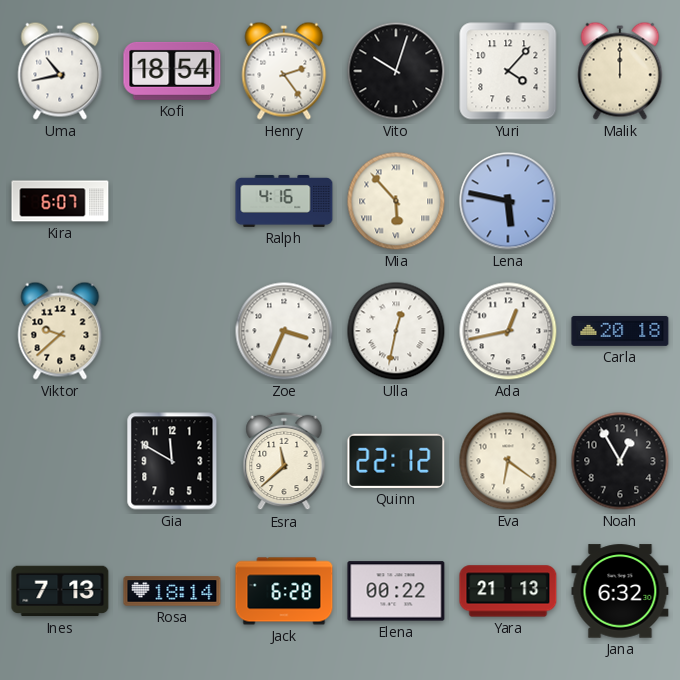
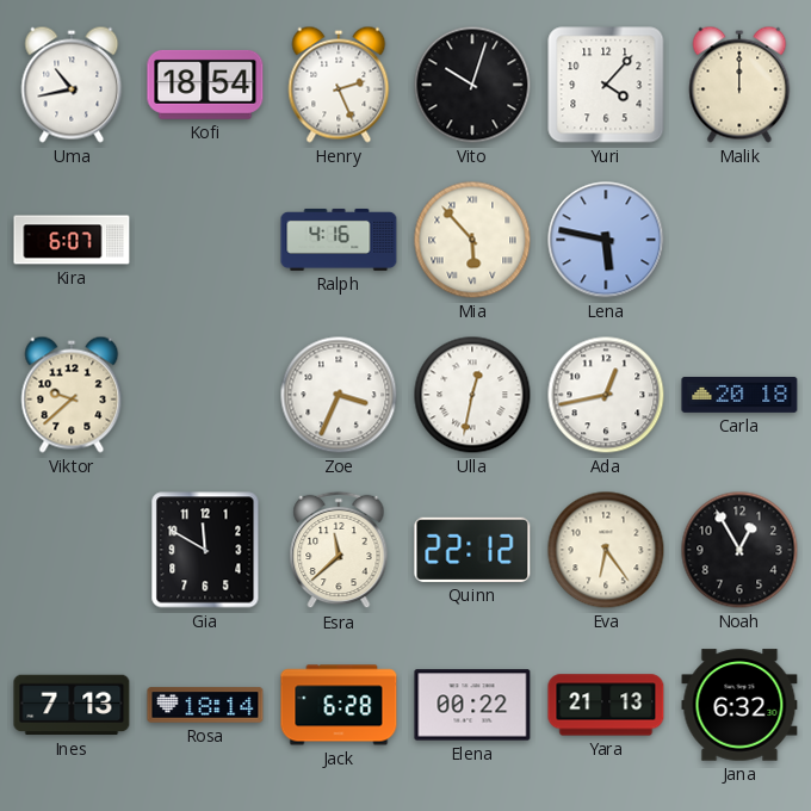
Henry: 2:24 -> 2:26 (339, 85)
Eva: 6:21 -> 6:24 (606, 550)
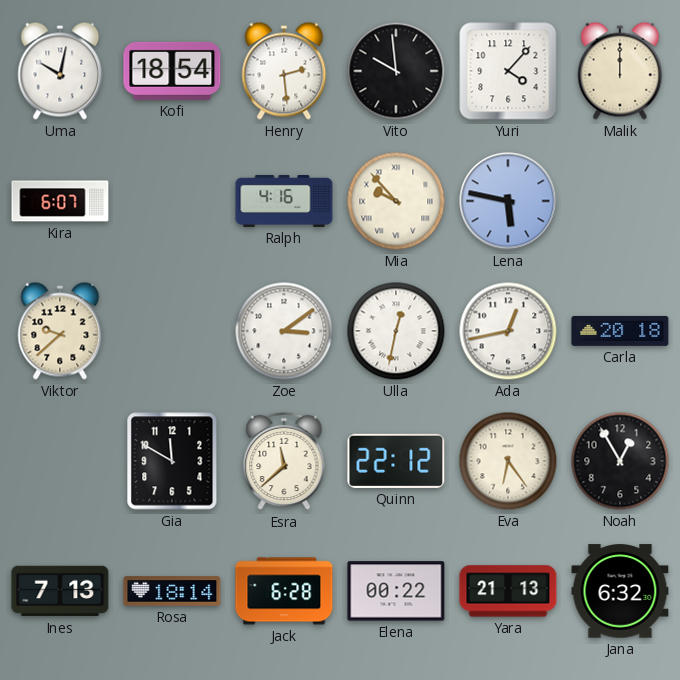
Uma: 10:43 -> 10:02 (60, 71)
Henry: 2:26 -> 2:29 (284, 71)
Vito: 10:03 -> 9:59 (396, 71)
Mia: 5:53 -> 9:53 (396, 201)
Zoe: 3:34 -> 3:09 (284, 331)
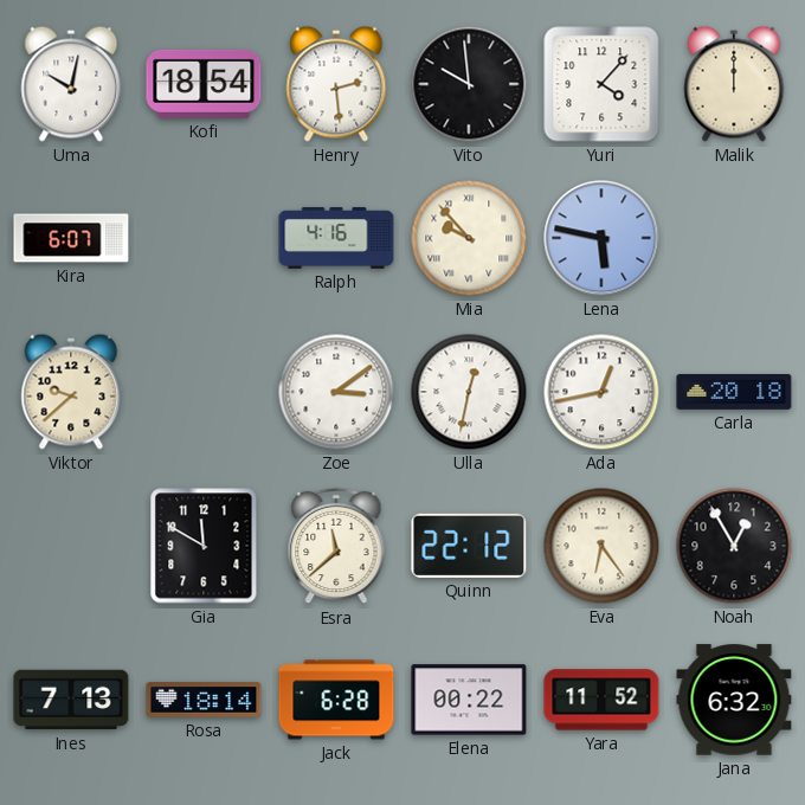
Yara: 21:13 -> 11:52 (601, 700)
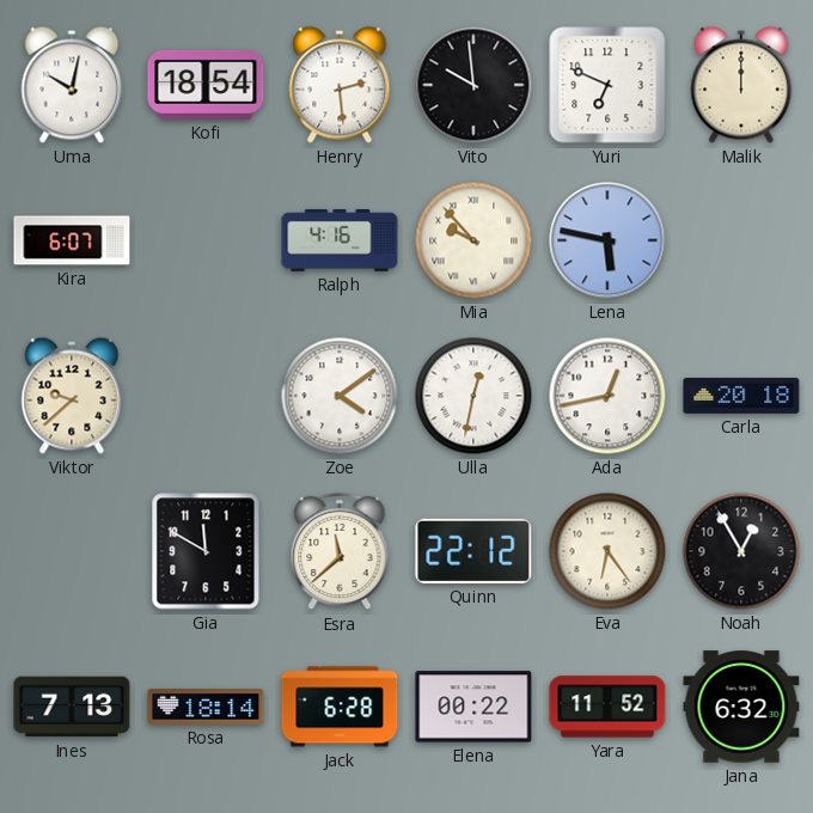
Yuri: 4:07 -> 6:49 (607, 85)
Zoe: 3:09 -> 4:09 (340, 396)
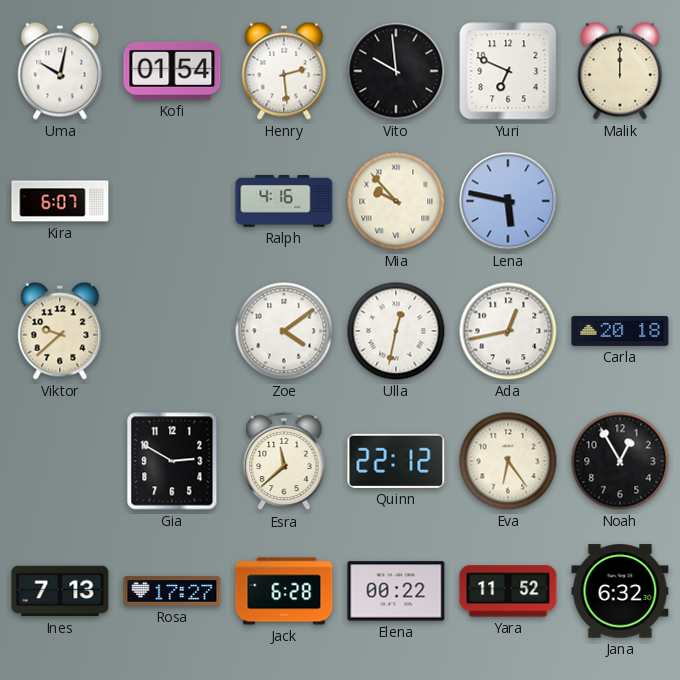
Kofi: 18:54 -> 01:54 (172, 71)
Gia: 11:50 -> 2:50 (172, 461)
Rosa: 18:14 -> 17:27 (172, 591)
